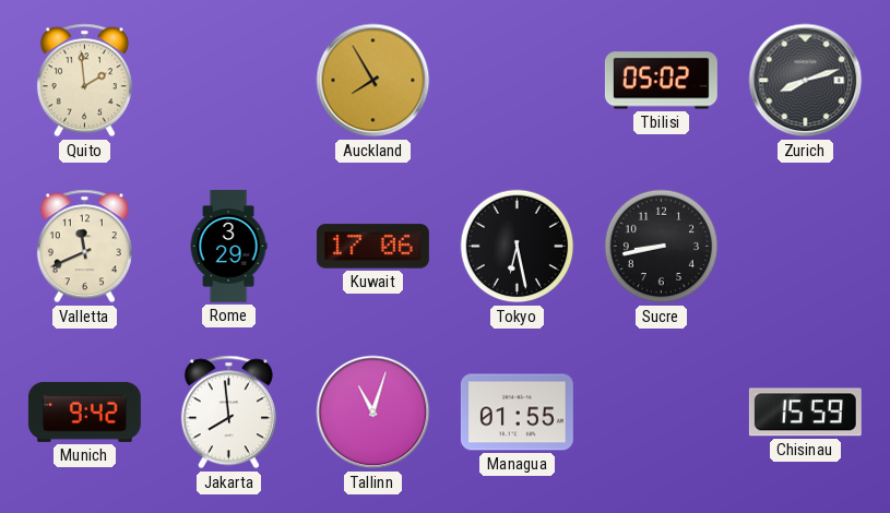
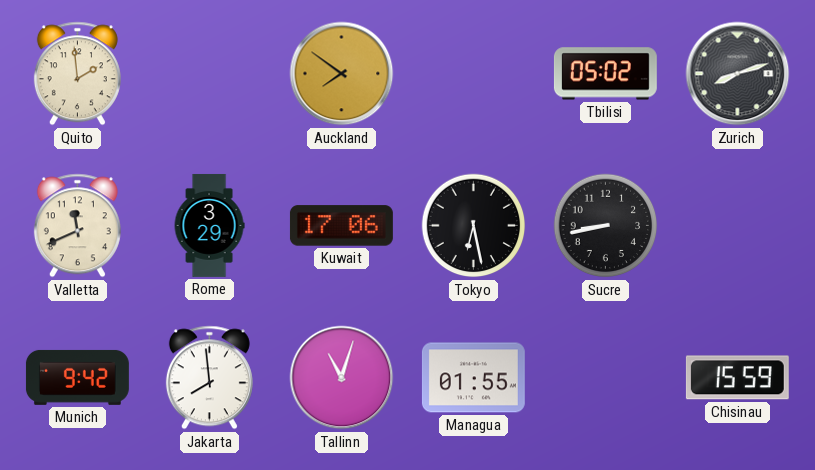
Auckland: 7:55 -> 7:51 (342, 74)
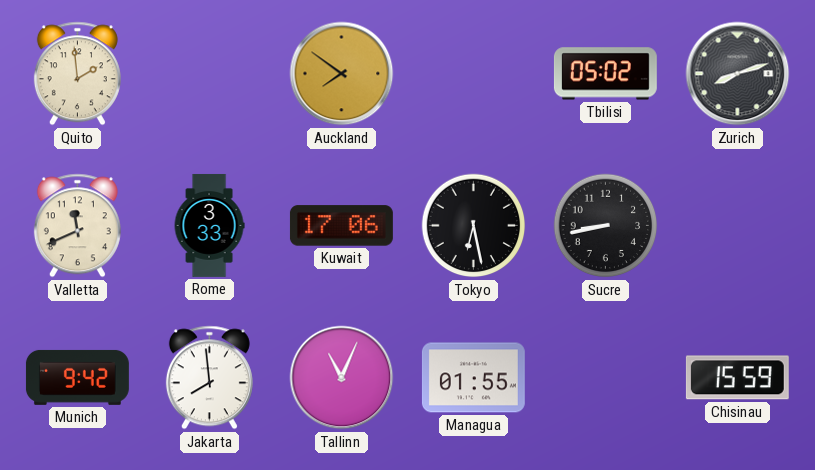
Rome: 3:29 -> 3:33 (209, 225)
Tallinn: 11:03 -> 11:04 (342, 378)
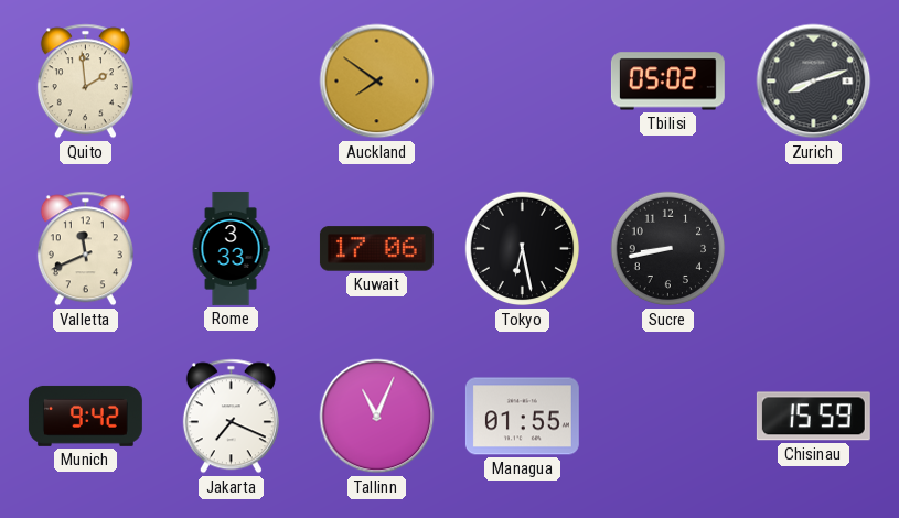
Jakarta: 7:59 -> 7:19 (231, 417)
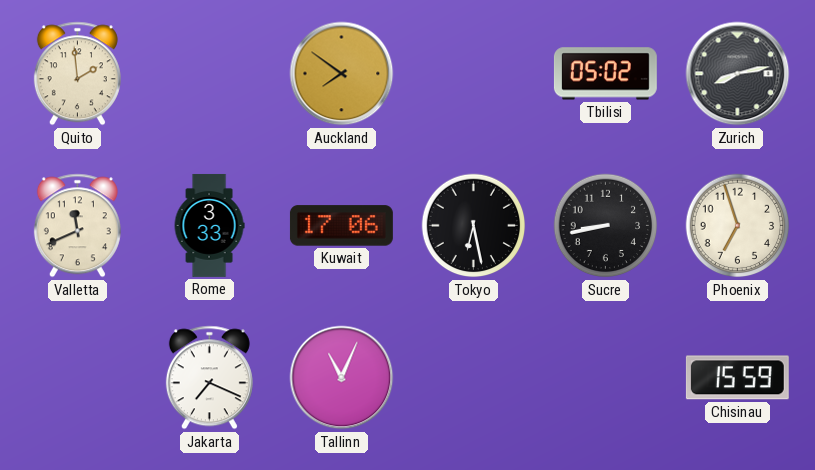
Zurich: 8:12 -> 8:13 (738, 74)
Phoenix: none -> 6:57 (738, 226)
Munich: 9:42 -> none (85, 416)
Managua: 01:55 -> none (522, 417)
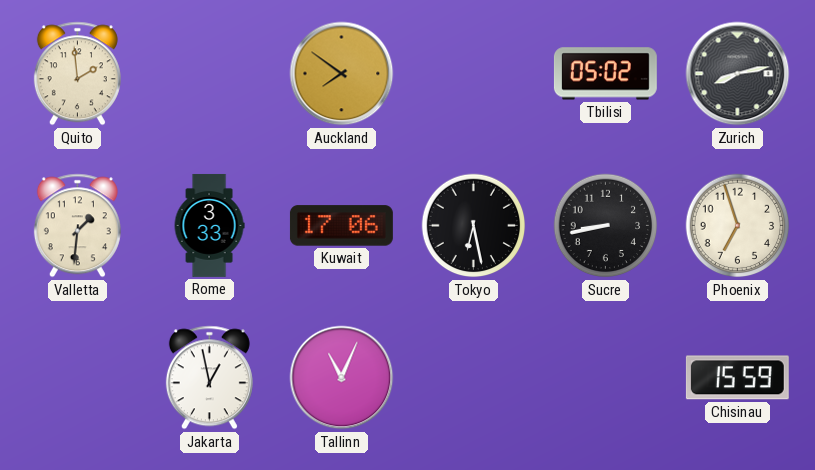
Valletta: 11:41 -> 1:31 (77, 226)
Jakarta: 7:19 -> 12:58 (209, 378)
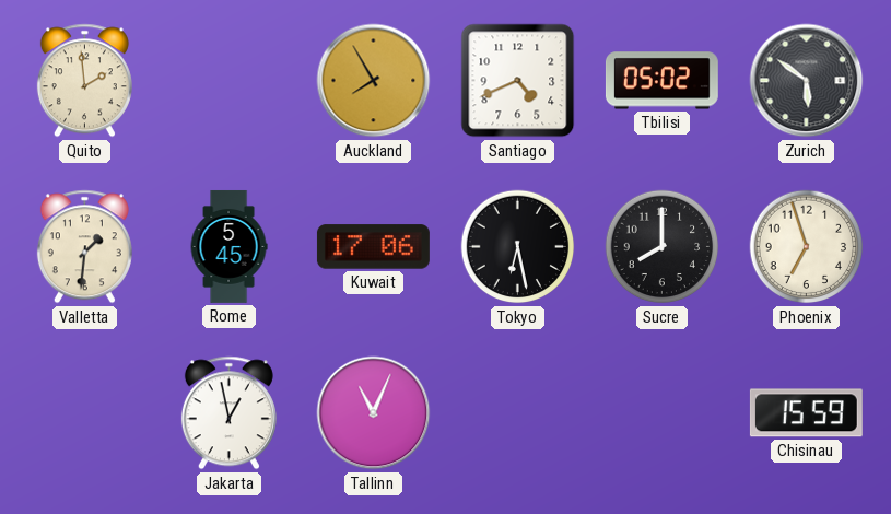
Auckland: 7:51 -> 7:55 (374, 81)
Santiago: none -> 4:41 (518, 81)
Zurich: 8:13 -> 5:51 (807, 81)
Rome: 3:33 -> 5:45 (228, 246)
Sucre: 8:43 -> 8:00 (663, 247)
